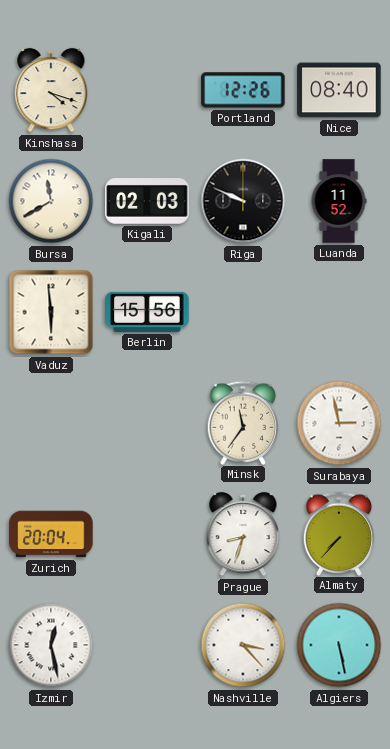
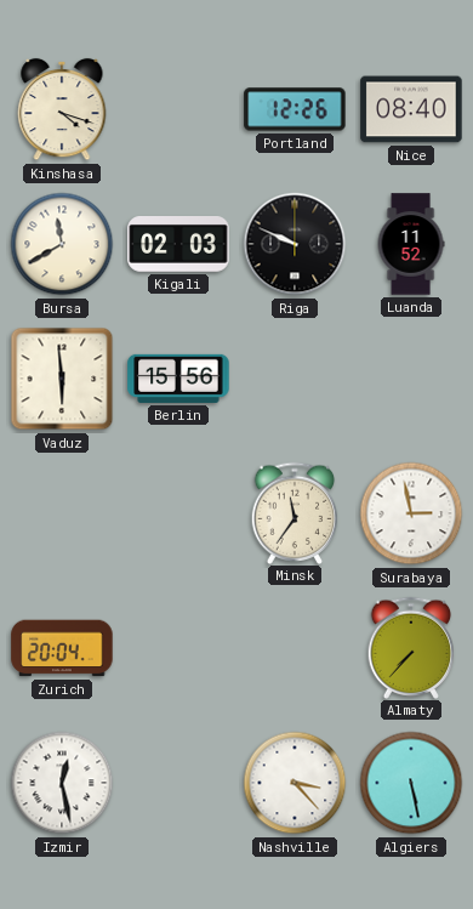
Prague: 8:33 -> none (243, 534)
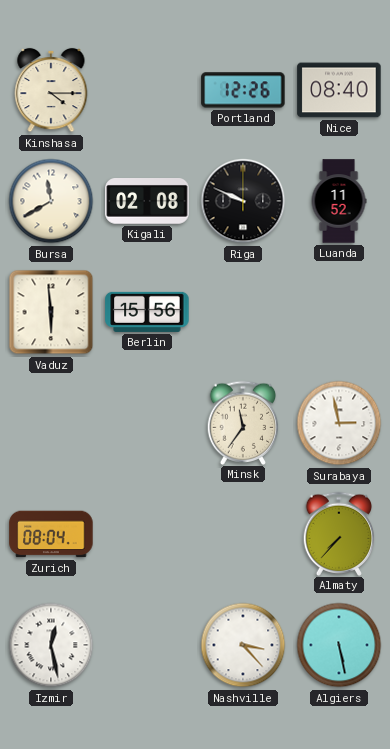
Kinshasa: 4:18 -> 4:15 (51, 90)
Kigali: 02:03 -> 02:08 (147, 202)
Zurich: 20:04 -> 08:04 (51, 534)
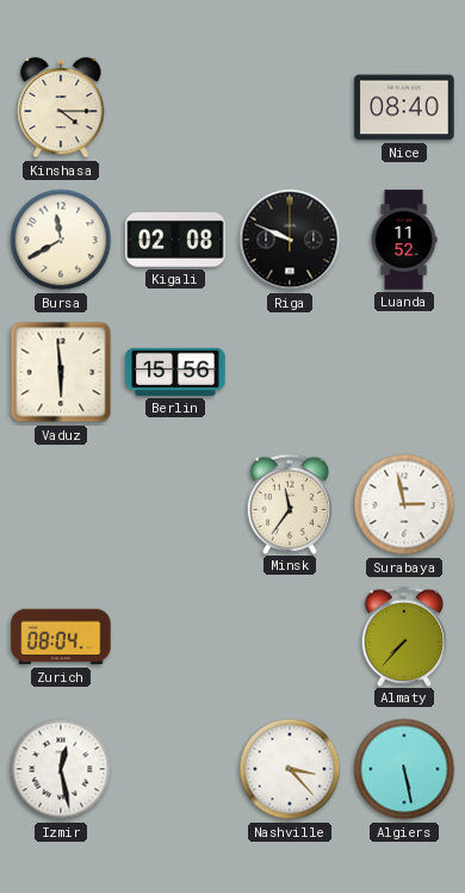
Portland: 12:26 -> none (243, 90)
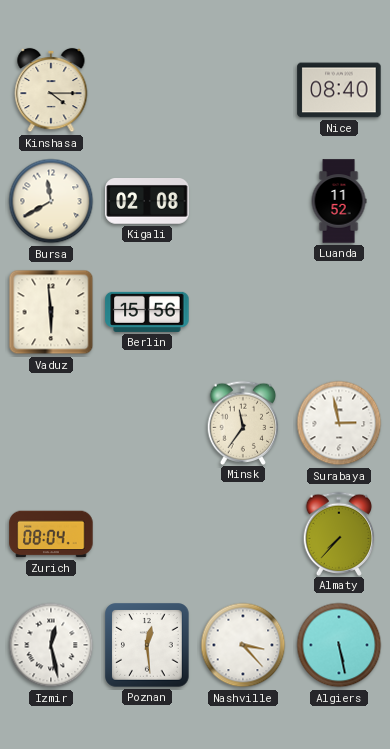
Riga: 9:49 -> none (290, 240)
Poznan: none -> 12:29 (148, 646)
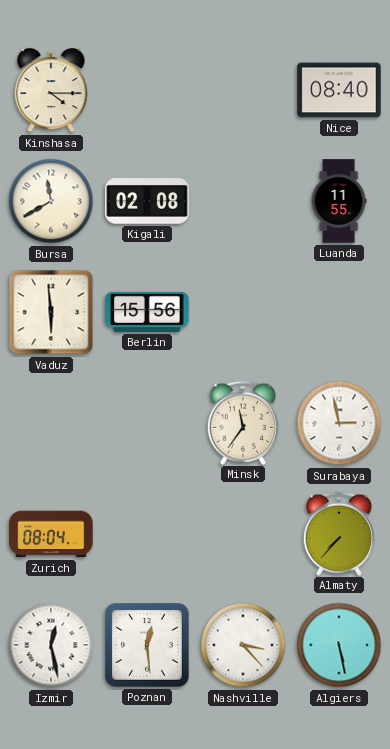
Luanda: 11:52 -> 11:55 (339, 201)
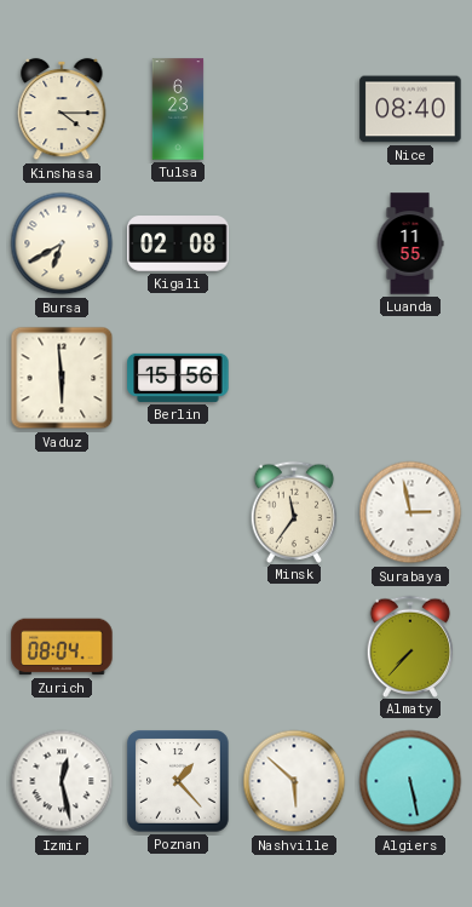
Tulsa: none -> 6:23 (178, 109)
Bursa: 11:40 -> 6:40 (62, 243)
Poznan: 12:29 -> 1:23 (179, 782)
Nashville: 3:23 -> 5:52 (294, 781)
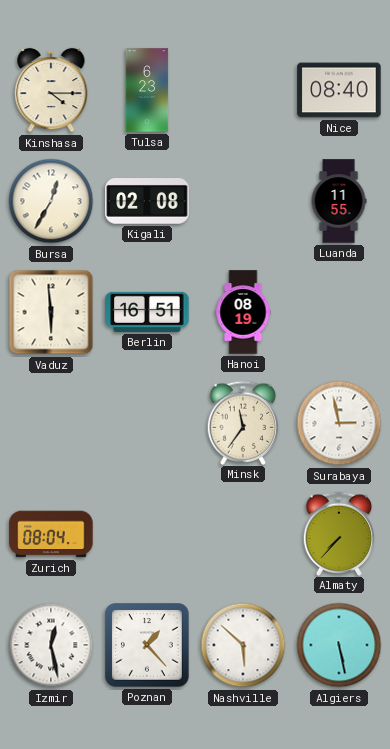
Bursa: 6:40 -> 12:35 (51, 201)
Berlin: 15:56 -> 16:51 (147, 312)
Hanoi: none -> 08:19 (243, 312)
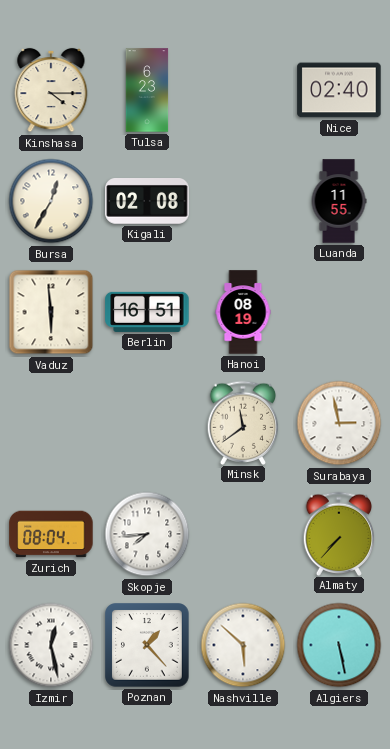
Nice: 08:40 -> 02:40 (339, 90)
Minsk: 11:36 -> 11:39 (243, 422)
Skopje: none -> 7:44 (147, 534)
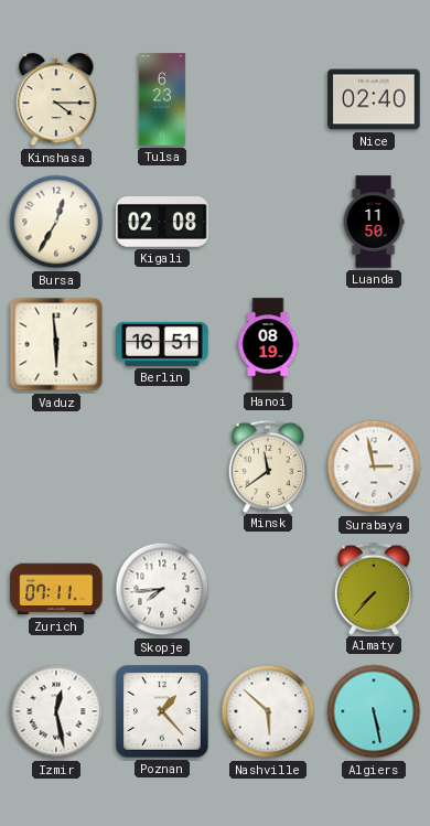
Luanda: 11:55 -> 11:50 (374, 222)
Zurich: 08:04 -> 07:11 (56, 589)
